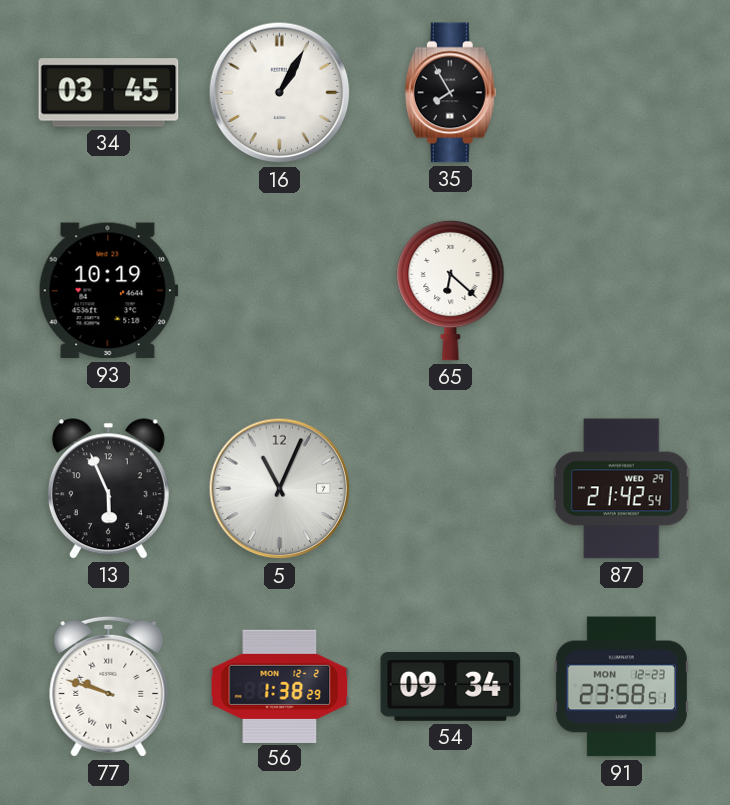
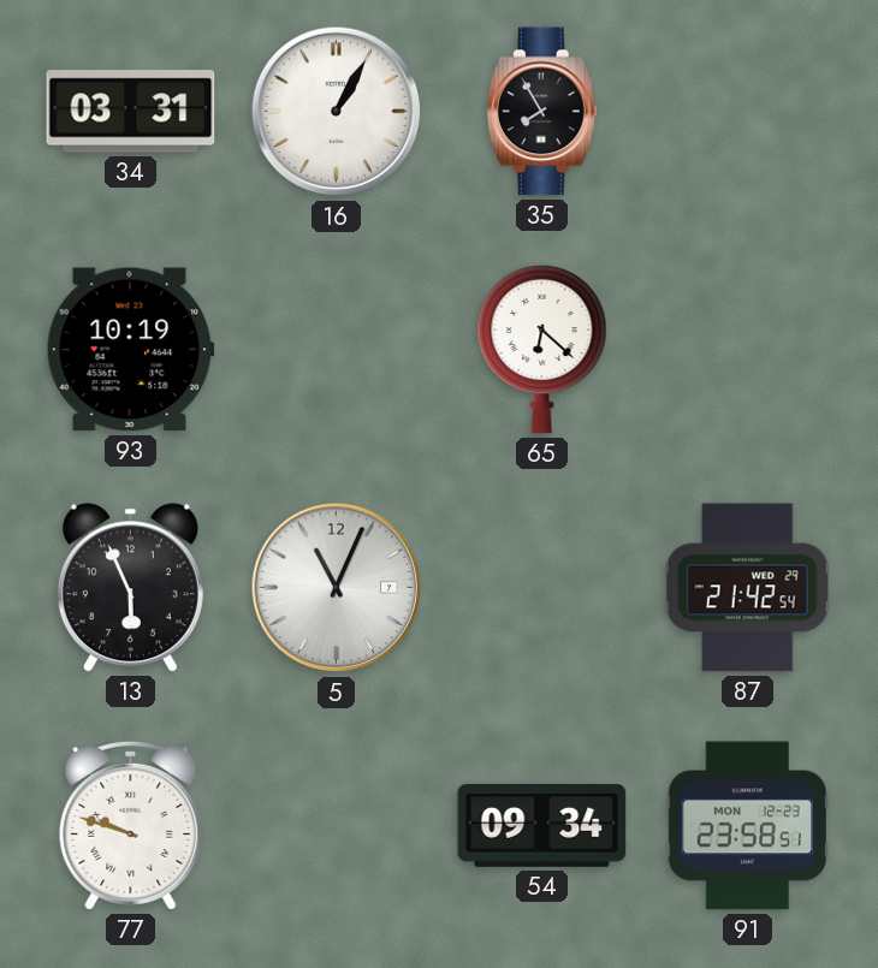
34: 03:45 -> 03:31 (131, 112)
56: 1:38 -> none (280, 686)
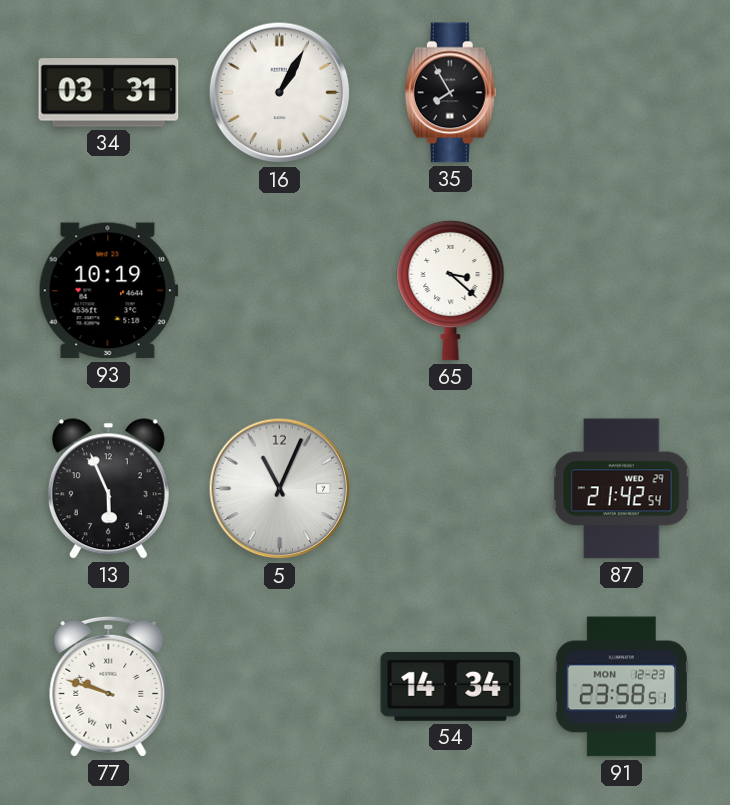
65: 6:22 -> 3:22 (451, 290)
54: 09:34 -> 14:34 (451, 686)
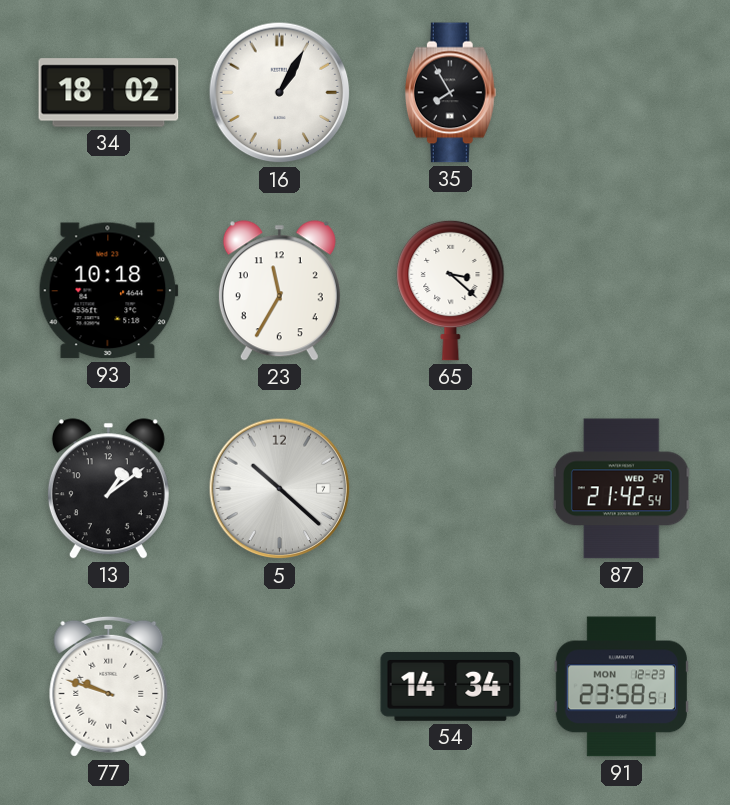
34: 03:31 -> 18:02 (109, 93)
93: 10:19 -> 10:18 (108, 291)
23: none -> 11:35 (279, 291)
13: 5:56 -> 1:09 (108, 489)
5: 11:04 -> 10:22 (280, 489)
